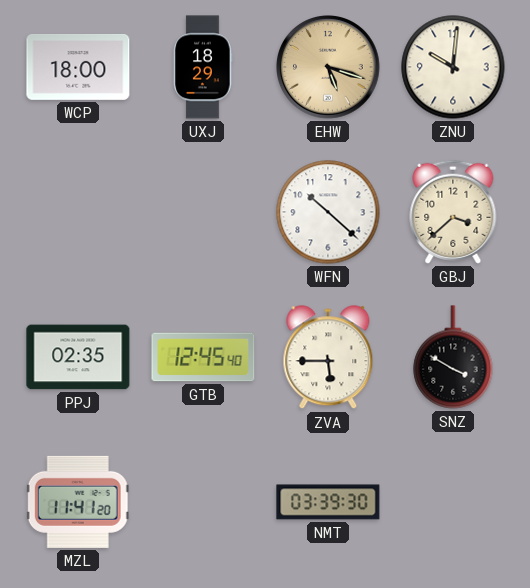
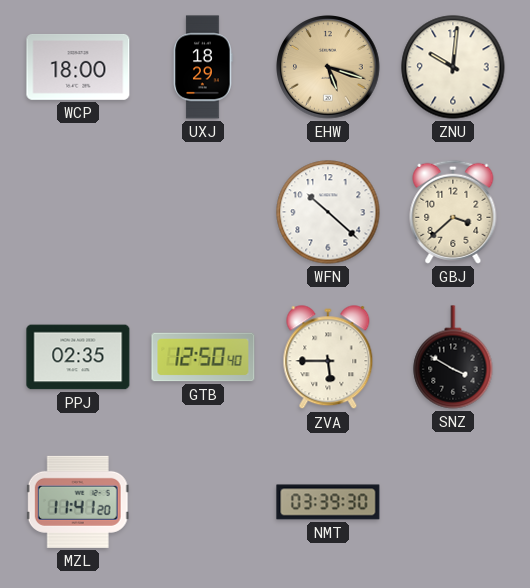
GTB: 12:45 -> 12:50 (203, 357)
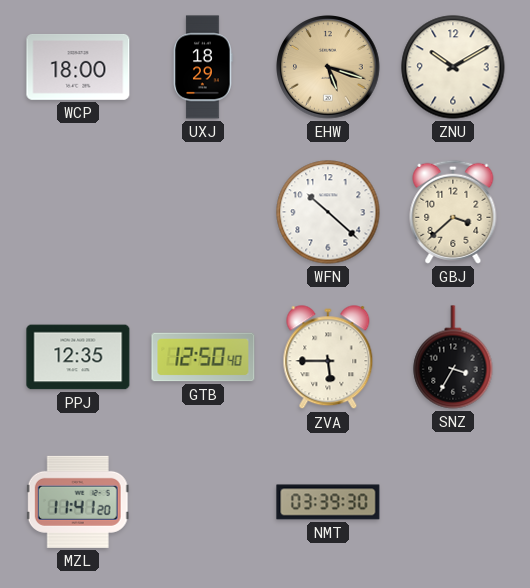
ZNU: 10:01 -> 10:10 (453, 67)
PPJ: 02:35 -> 12:35 (78, 357)
SNZ: 3:50 -> 3:35 (453, 357)
